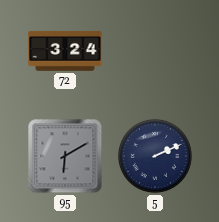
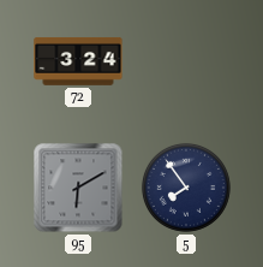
5: 2:11 -> 7:54 (186, 188)
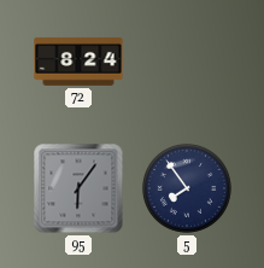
72: 3:24 -> 8:24 (78, 62)
95: 6:10 -> 6:06 (78, 188)
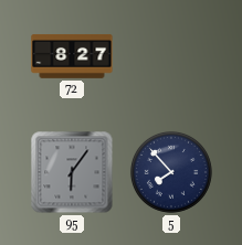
72: 8:24 -> 8:27 (72, 56)
5: 7:54 -> 7:53 (171, 172)
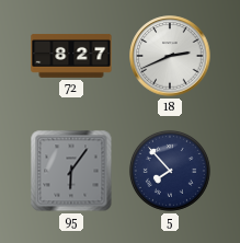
18: none -> 2:41 (170, 56)
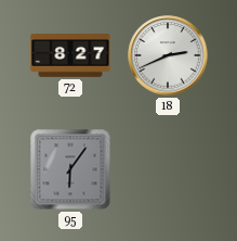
5: 7:53 -> none (170, 171)
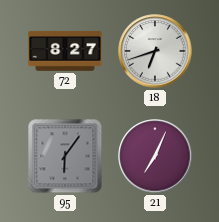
18: 2:41 -> 6:42 (155, 51)
21: none -> 7:04 (155, 156)
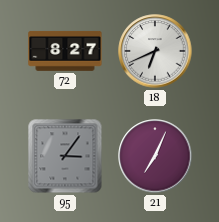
18: 6:42 -> 6:41 (155, 51)
95: 6:06 -> 3:06 (65, 156)
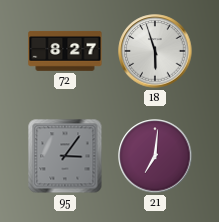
18: 6:41 -> 5:57 (155, 51)
21: 7:04 -> 7:01 (155, 156)
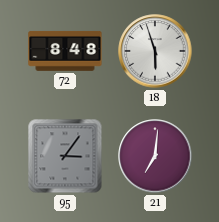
72: 8:27 -> 8:48 (65, 51)
